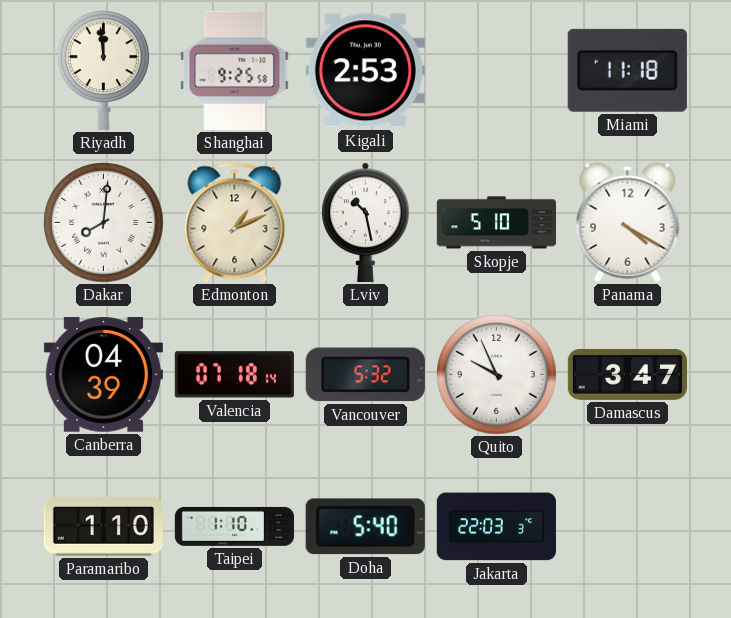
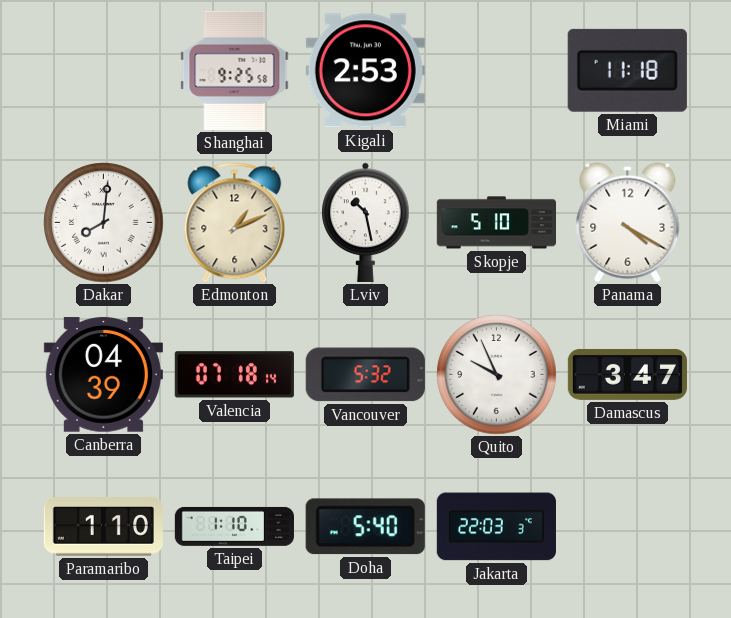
Riyadh: 11:59 -> none (104, 70)
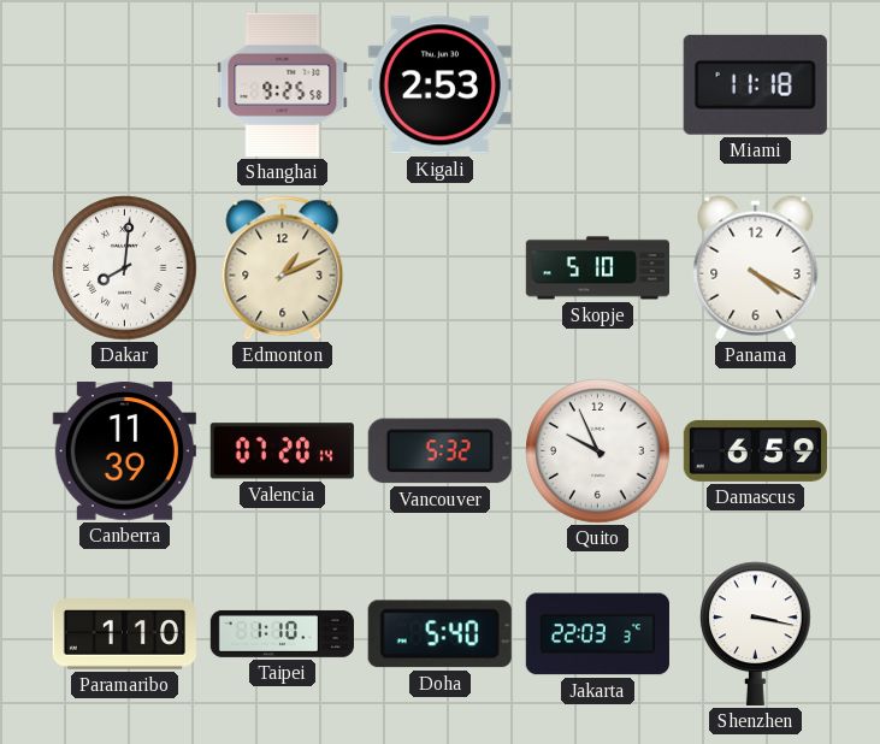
Lviv: 10:28 -> none (366, 222)
Canberra: 04:39 -> 11:39 (124, 451)
Valencia: 07:18 -> 07:20 (282, 451)
Damascus: 3:47 -> 6:59 (755, 450)
Shenzhen: none -> 3:17 (756, 633)
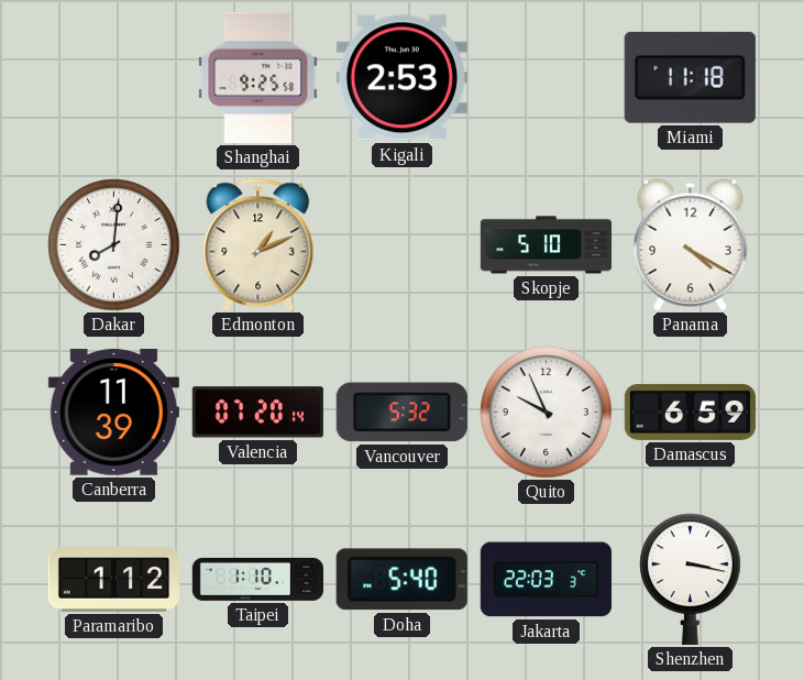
Paramaribo: 1:10 -> 1:12 (113, 580)
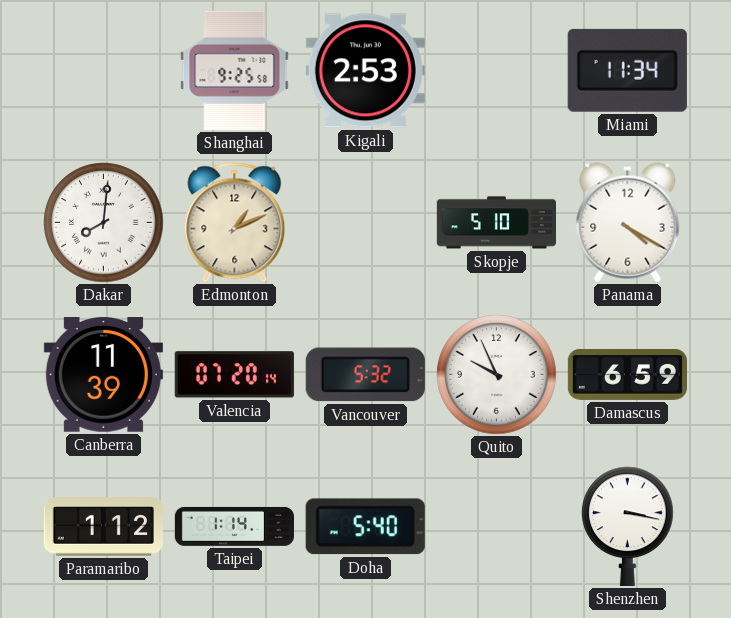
Miami: 11:18 -> 11:34 (627, 70)
Taipei: 1:10 -> 1:14 (234, 526)
Jakarta: 22:03 -> none (546, 580)
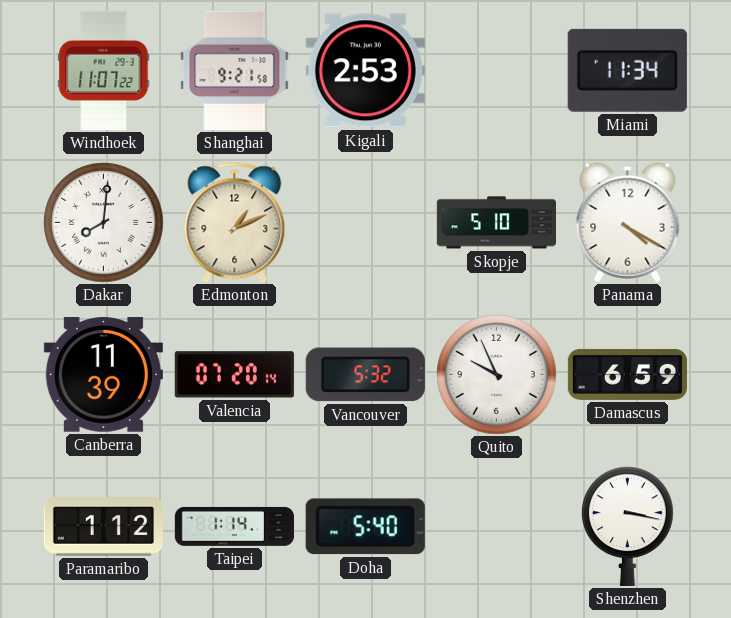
Windhoek: none -> 11:07 (104, 70)
Shanghai: 9:25 -> 9:21 (235, 70)
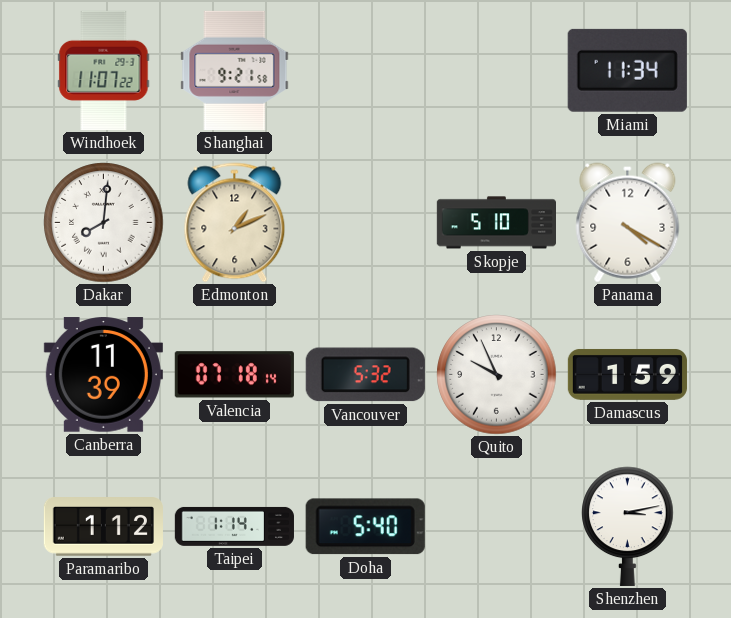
Kigali: 2:53 -> none (365, 71)
Valencia: 07:20 -> 07:18 (234, 375)
Damascus: 6:59 -> 1:59 (627, 374)
Shenzhen: 3:17 -> 3:13 (628, 526)
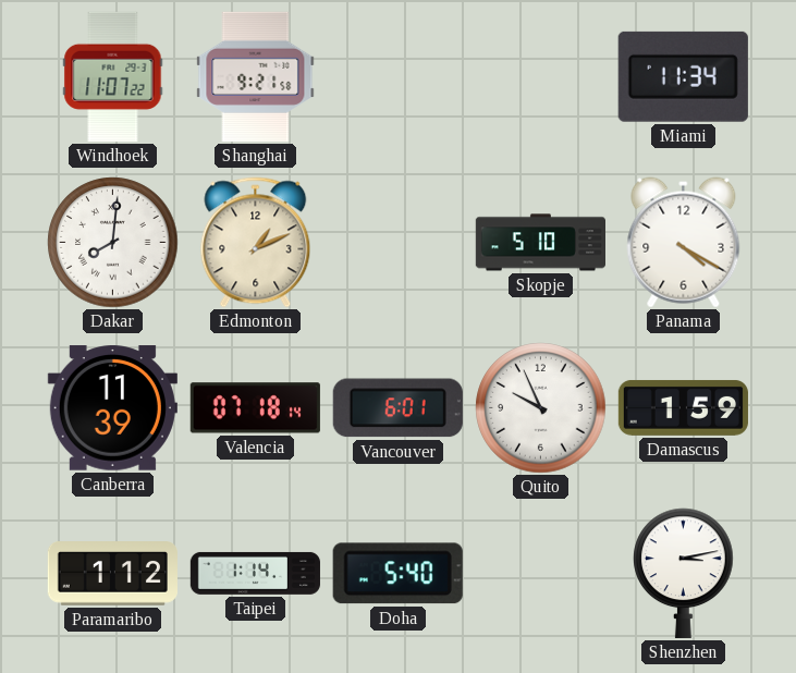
Vancouver: 5:32 -> 6:01 (397, 408)
